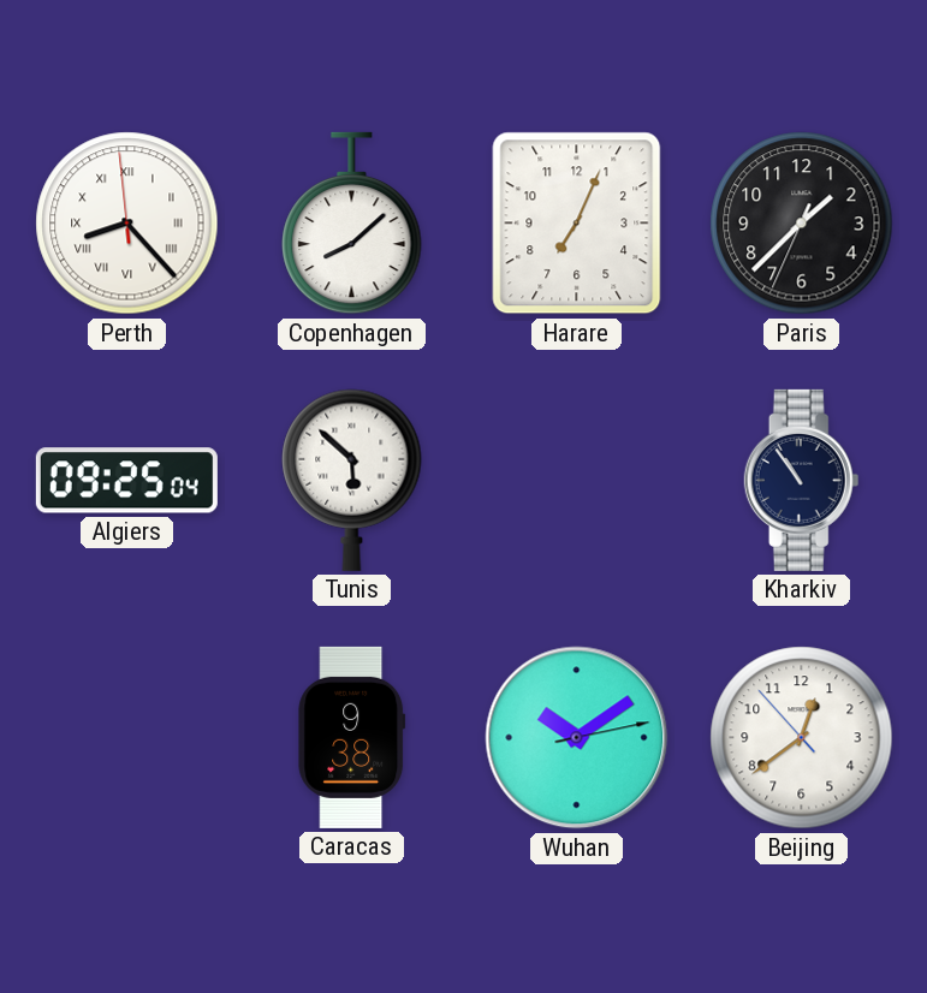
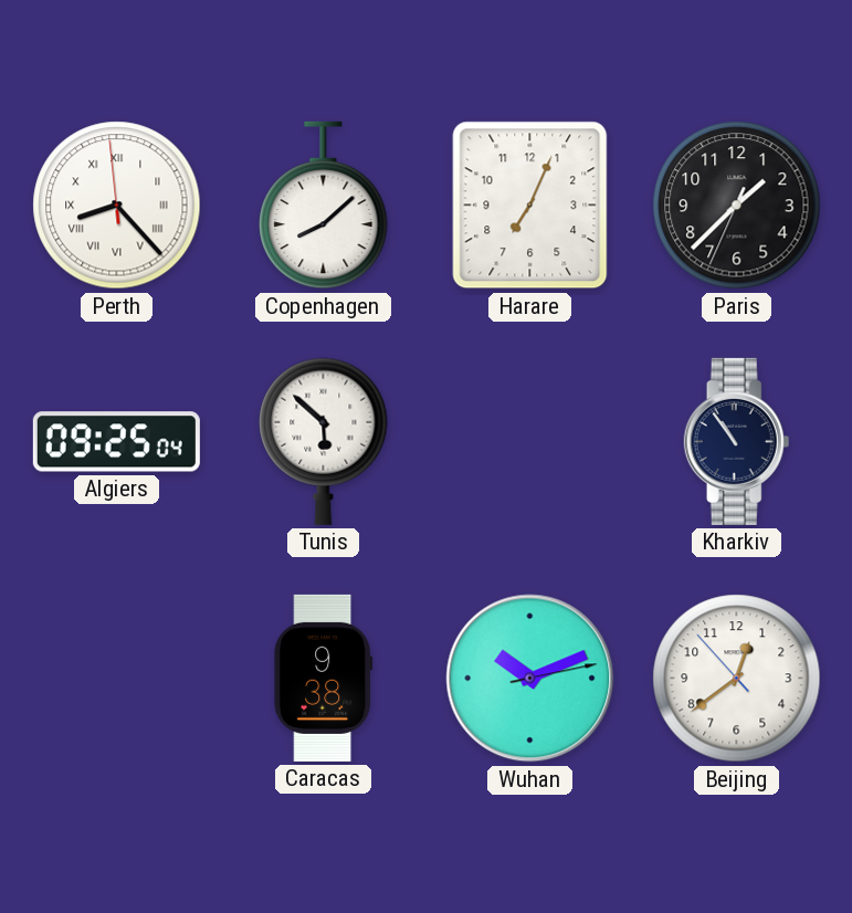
Wuhan: 10:09 -> 10:11 (530, 679)
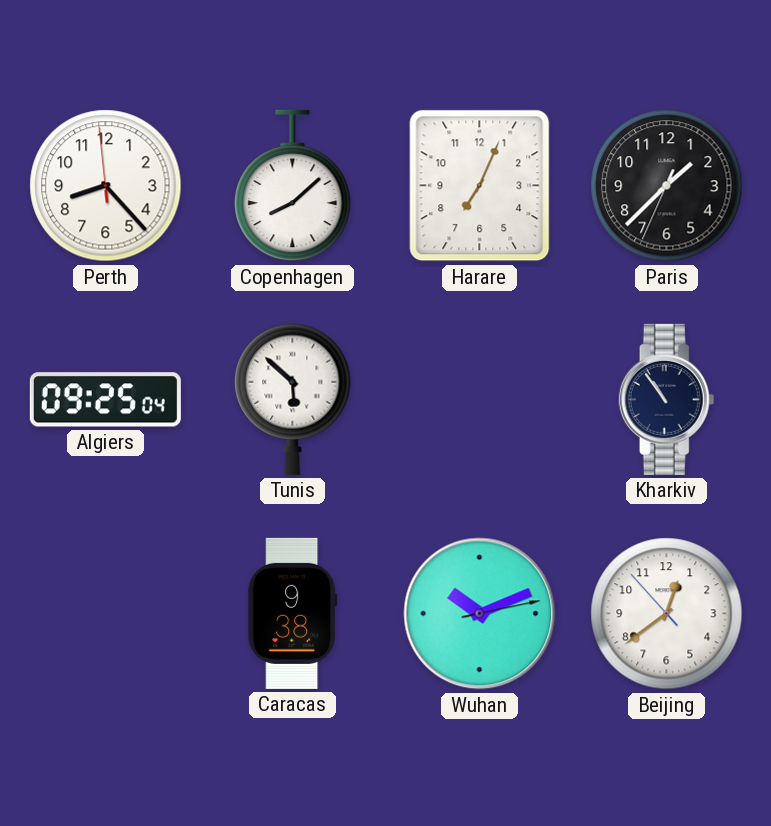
Perth numerals: Roman -> Arabic (106, 186)
